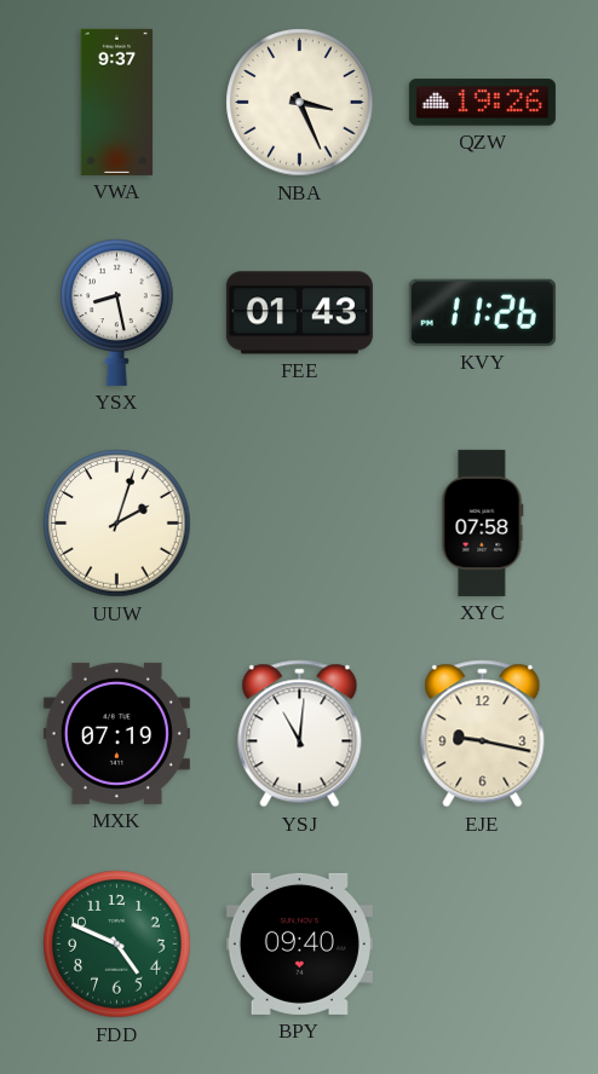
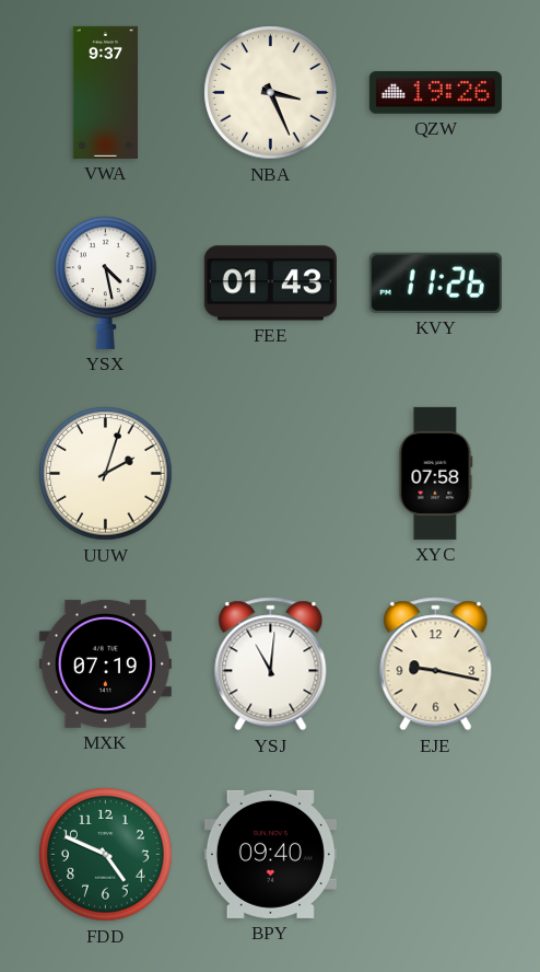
YSX: 8:28 -> 4:28 (106, 282)
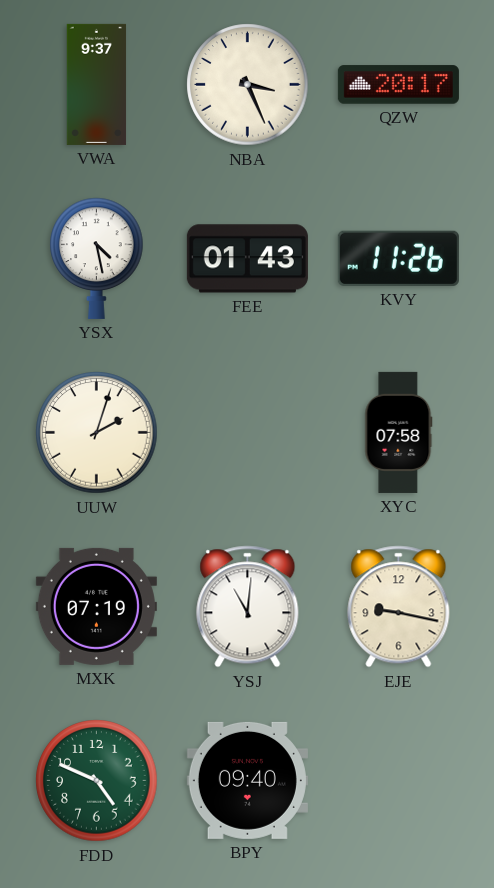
QZW: 19:26 -> 20:17 (398, 85)
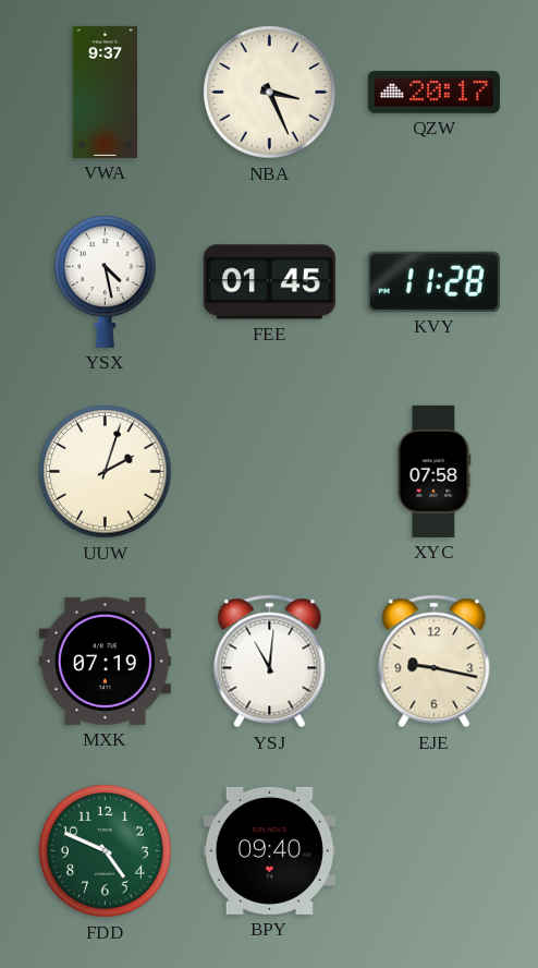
FEE: 01:43 -> 01:45 (269, 282)
KVY: 11:26 -> 11:28 (433, 281)
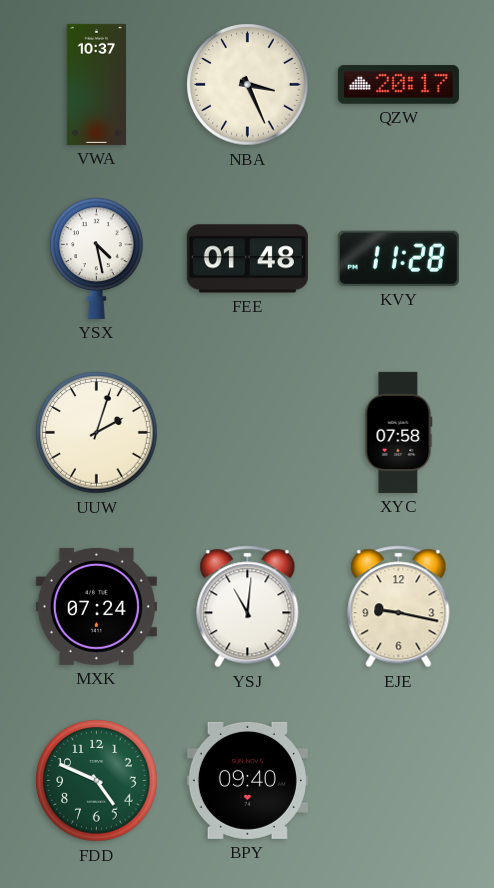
VWA: 9:37 -> 10:37 (97, 84)
FEE: 01:45 -> 01:48 (247, 259)
MXK: 07:19 -> 07:24 (96, 606)
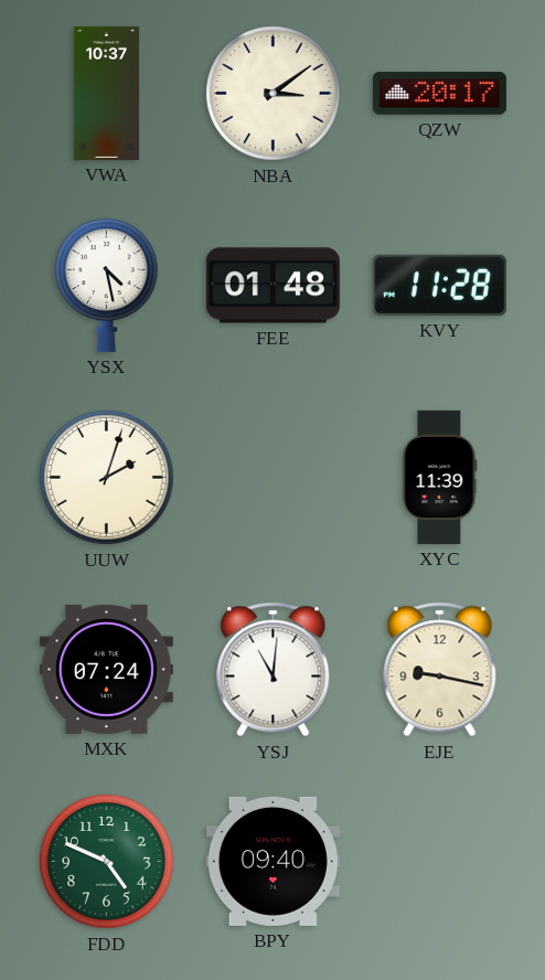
NBA: 3:26 -> 3:09 (274, 94)
XYC: 07:58 -> 11:39 (440, 477)
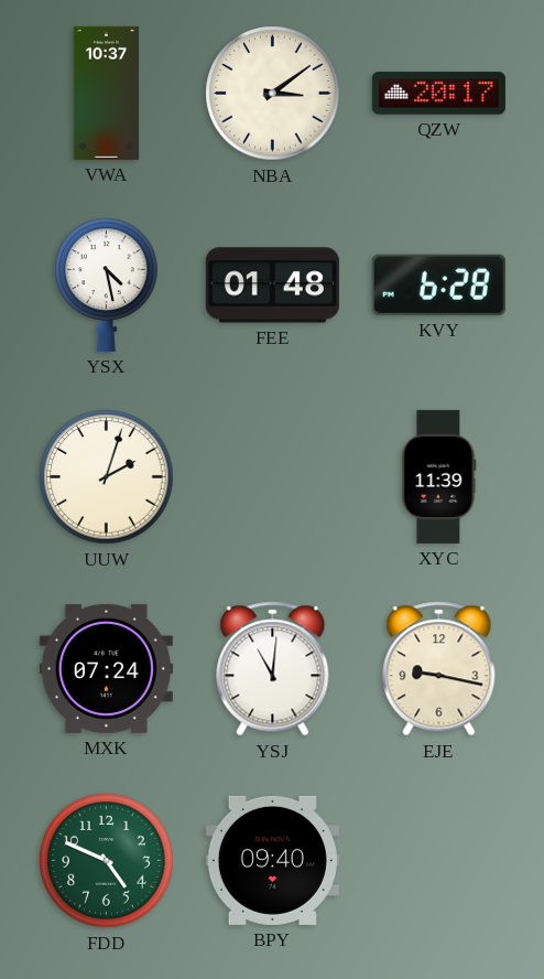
KVY: 11:28 -> 6:28 (438, 284)
